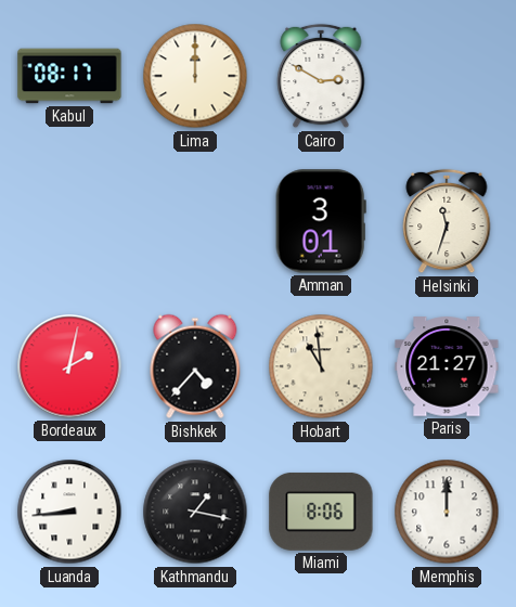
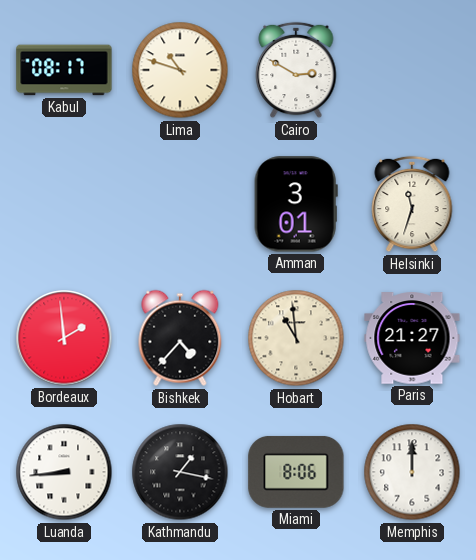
Lima: 12:00 -> 10:48 (180, 70)
Bordeaux: 2:02 -> 1:59 (64, 338)
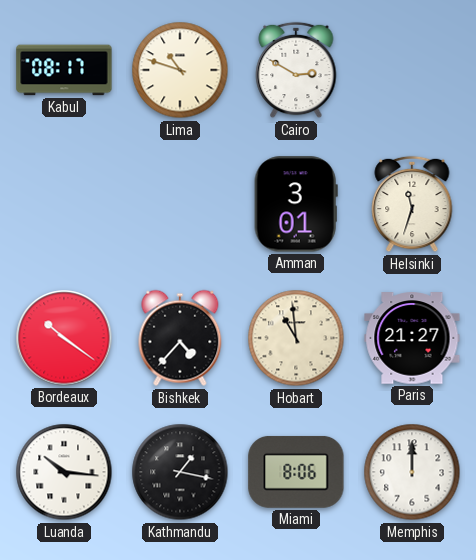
Bordeaux: 1:59 -> 10:21 (64, 338)
Luanda: 8:44 -> 10:16 (64, 472)
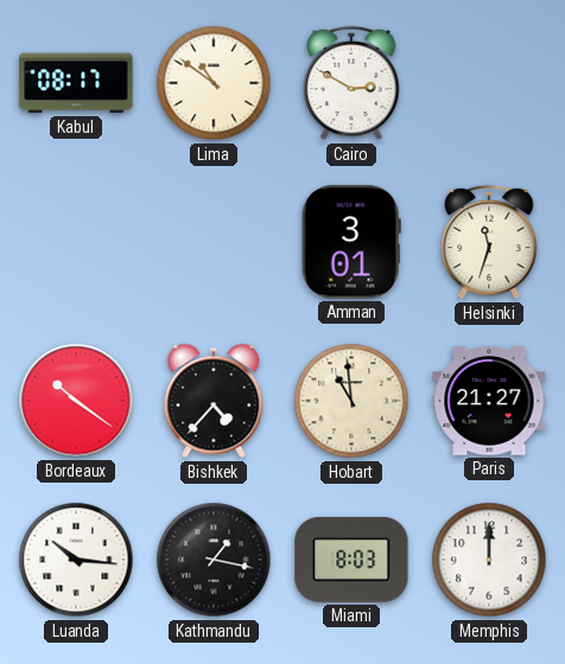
Lima: 10:48 -> 10:51 (214, 83)
Miami: 8:06 -> 8:03 (351, 560)
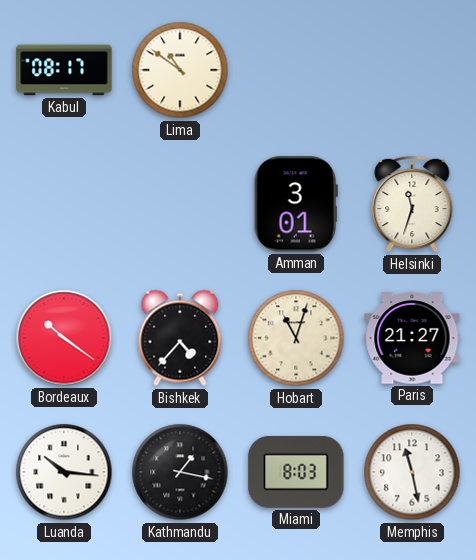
Cairo: 2:50 -> none (351, 83)
Hobart: 10:59 -> 11:03 (296, 338)
Memphis: 12:00 -> 11:28 (412, 472)
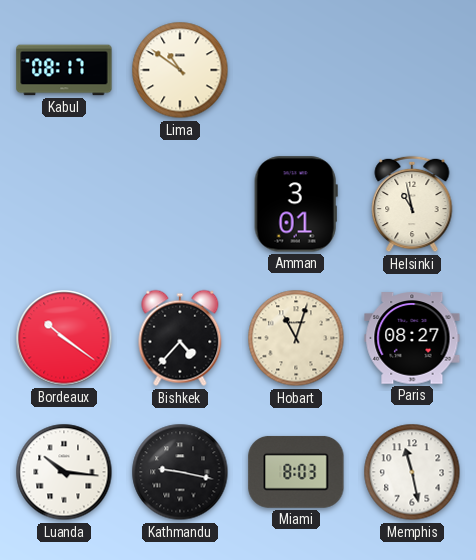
Helsinki: 11:33 -> 10:58 (412, 204)
Paris: 21:27 -> 08:27 (412, 338)
Kathmandu: 1:17 -> 9:17 (180, 472)
